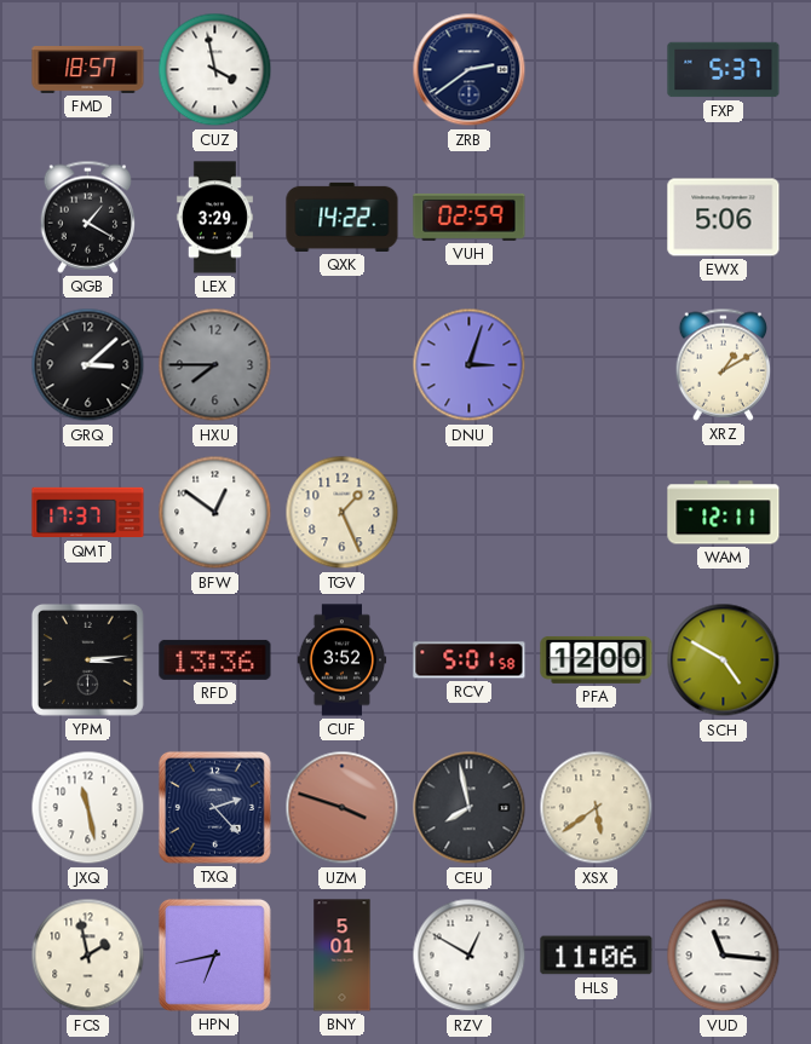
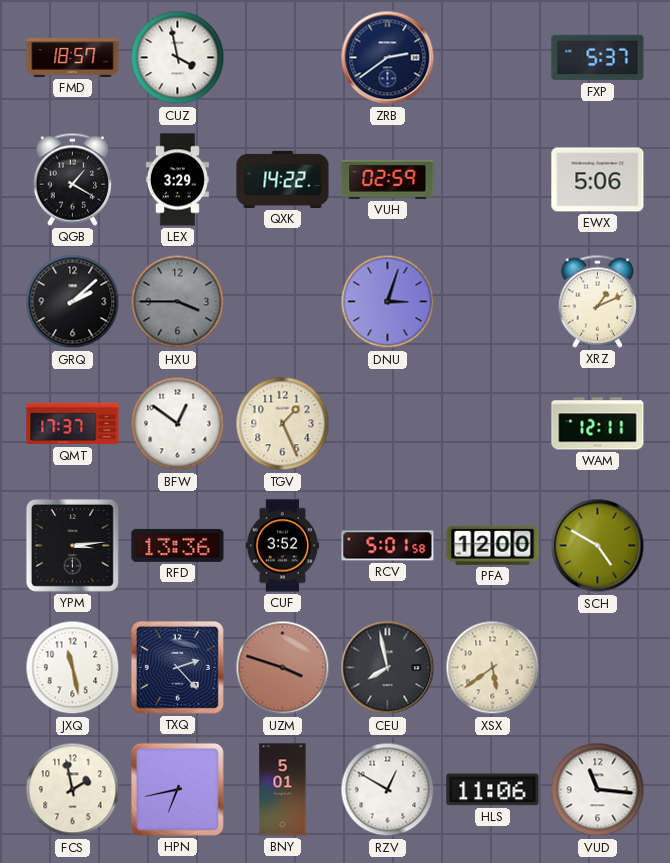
GRQ: 3:08 -> 2:08 (73, 302)
HXU: 7:45 -> 3:45 (178, 302)
XRZ: 1:10 -> 1:11 (598, 301)
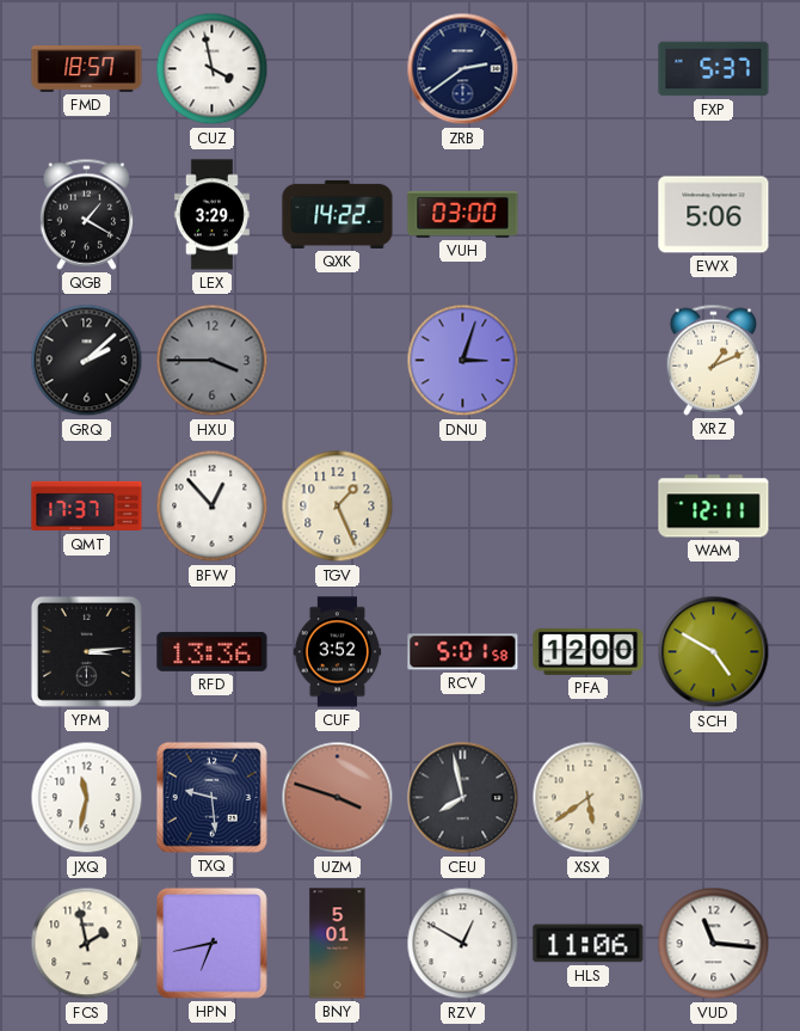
VUH: 02:59 -> 03:00 (463, 214)
BFW: 12:51 -> 12:53 (213, 507)
JXQ: 11:28 -> 11:32 (87, 798)
TXQ: 2:23 -> 9:29 (211, 797)
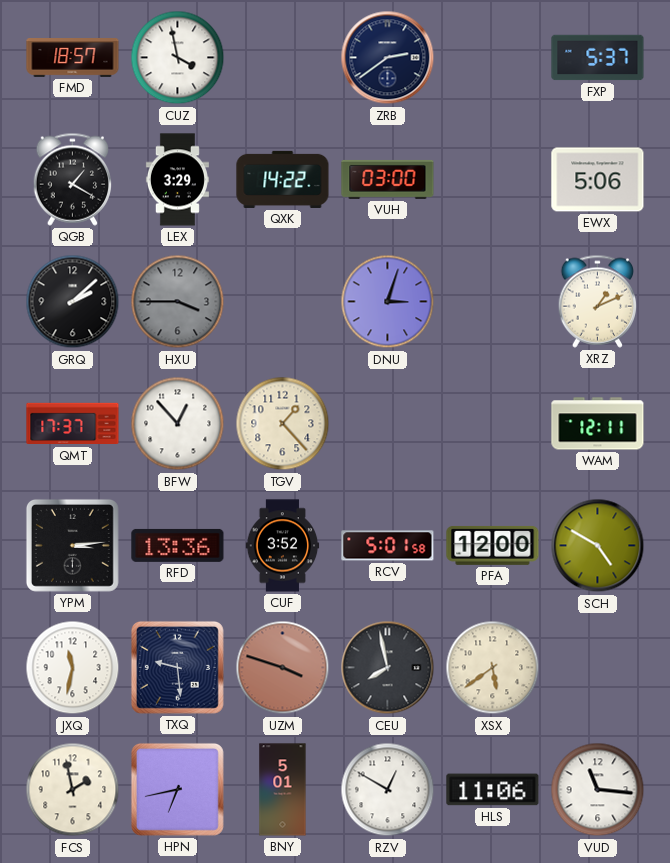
TGV: 1:26 -> 1:23 (283, 424)
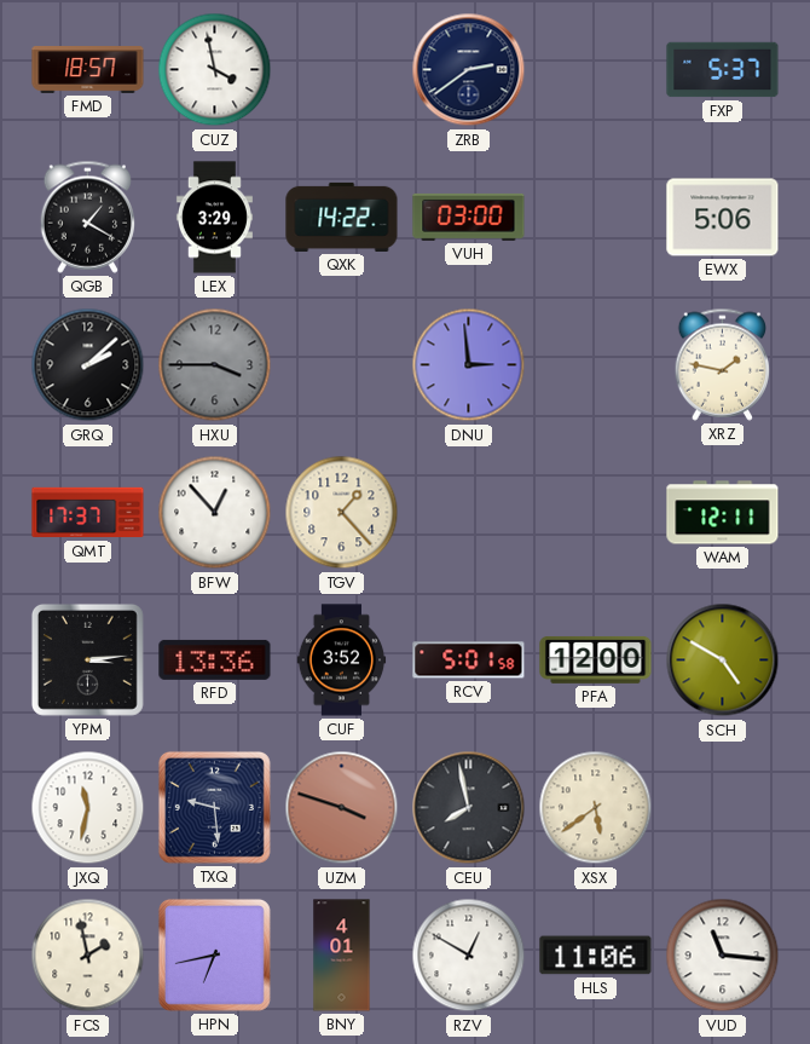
DNU: 3:03 -> 2:59 (469, 365)
XRZ: 1:11 -> 1:47 (723, 364)
BNY: 5:01 -> 4:01 (342, 956)
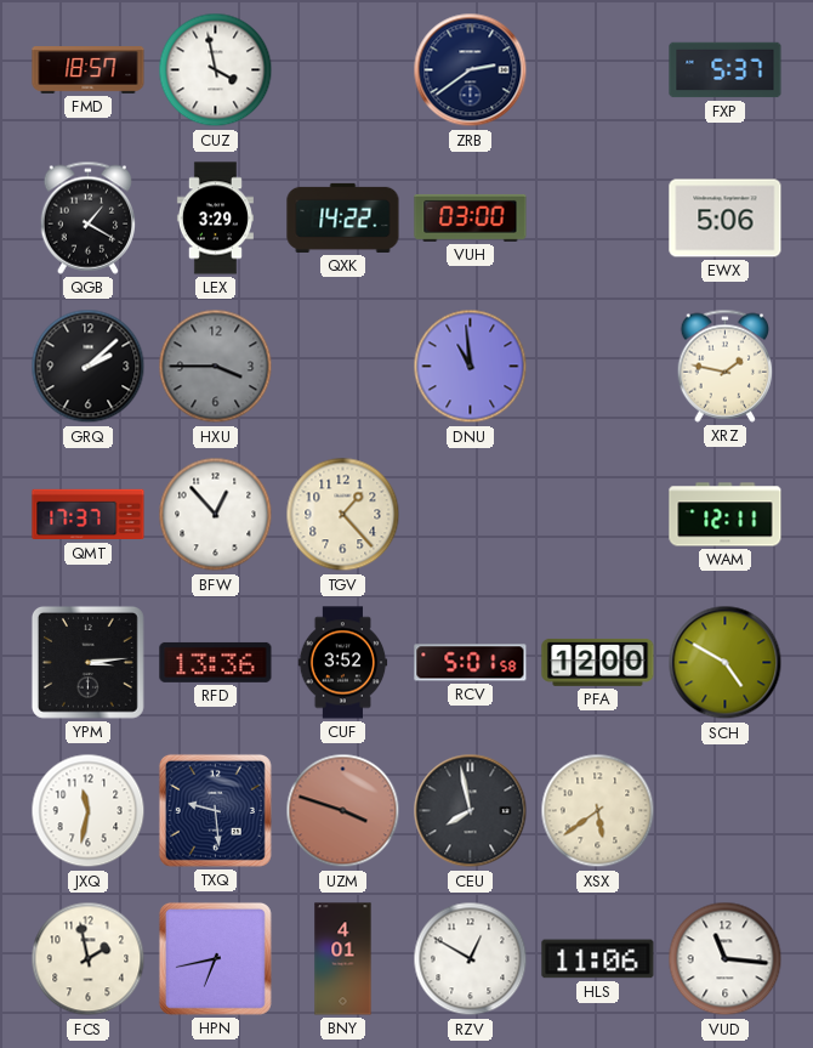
DNU: 2:59 -> 10:59 (471, 367)
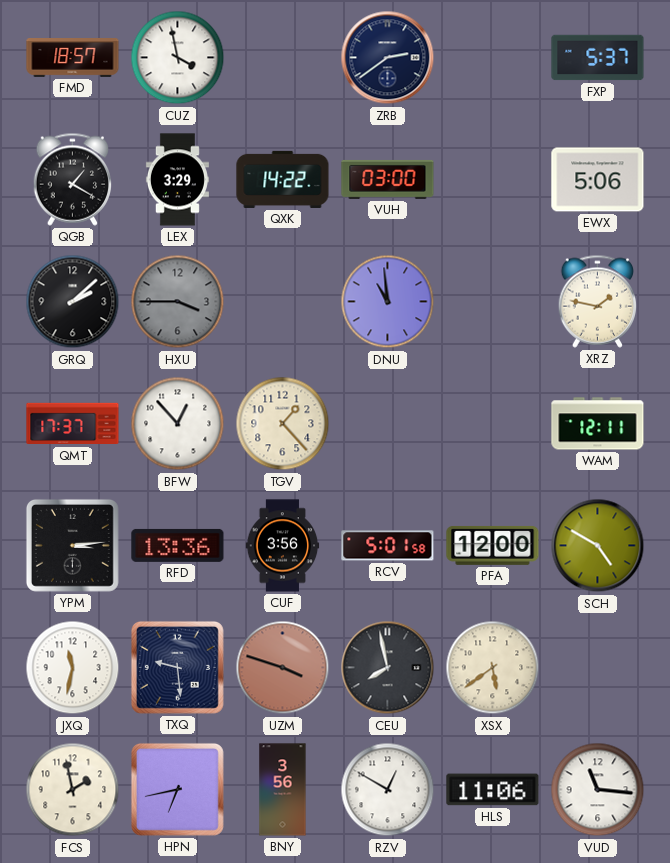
CUF: 3:52 -> 3:56 (283, 546)
BNY: 4:01 -> 3:56 (283, 790)
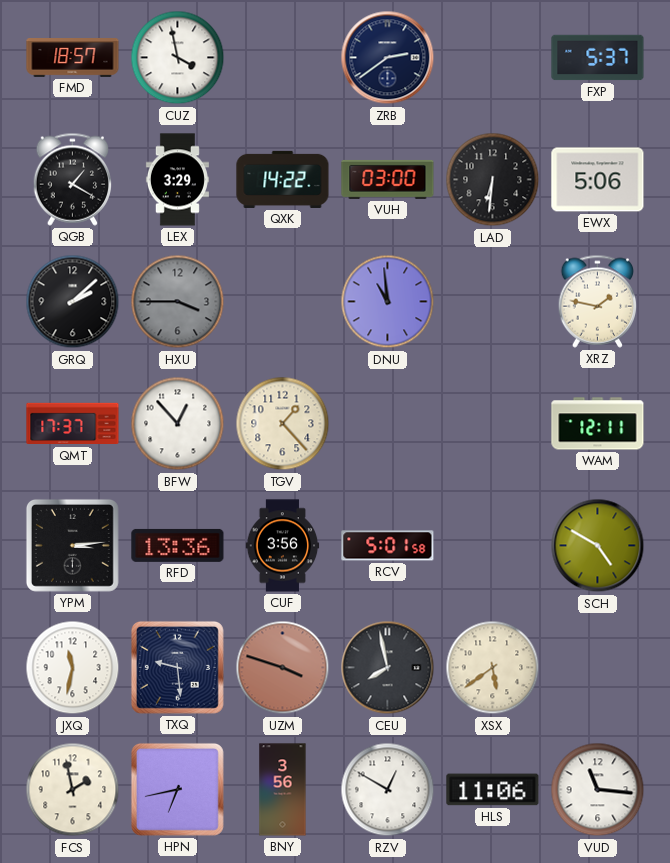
LAD: none -> 6:31 (493, 180)
PFA: 12:00 -> none (493, 545)
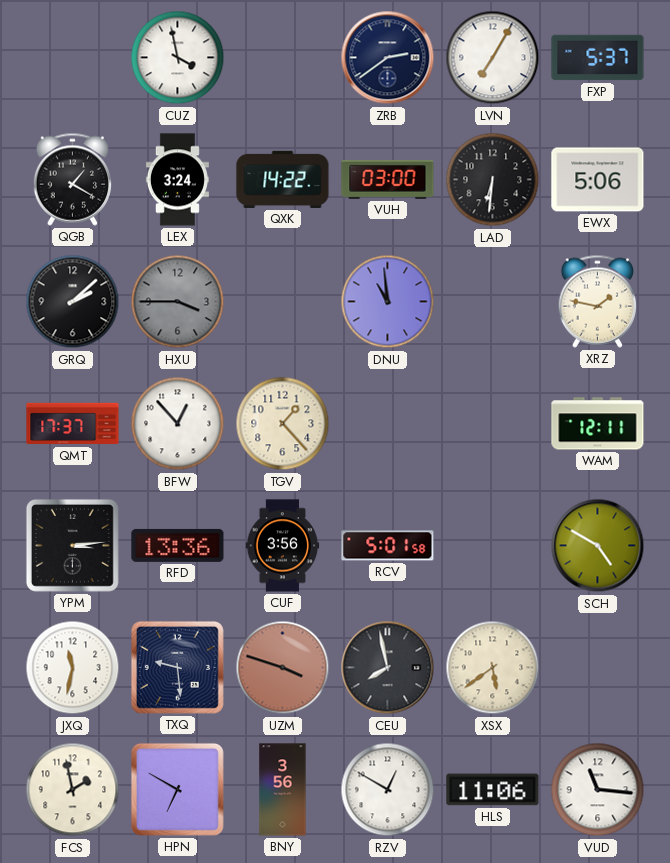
FMD: 18:57 -> none (73, 58)
LVN: none -> 7:05 (493, 58)
LEX: 3:29 -> 3:24 (177, 180)
HPN: 6:43 -> 6:50 (177, 789)
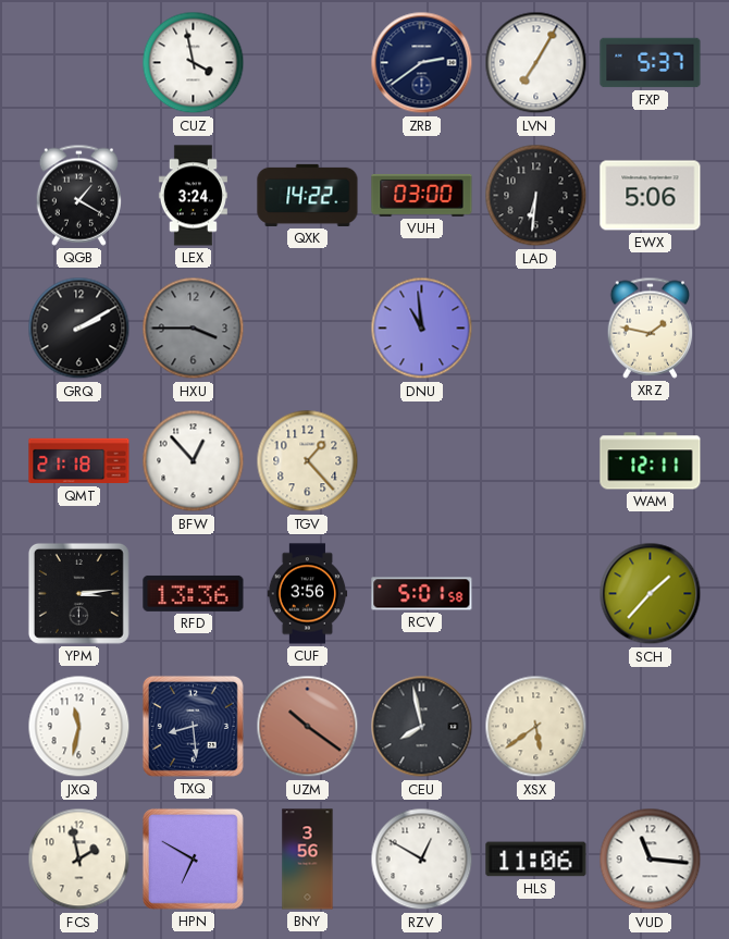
GRQ: 2:08 -> 2:10 (79, 329)
QMT: 17:37 -> 21:18 (79, 461)
SCH: 4:50 -> 1:37 (651, 594)
TXQ: 9:29 -> 8:29 (193, 726)
UZM: 3:48 -> 10:21 (308, 727)
